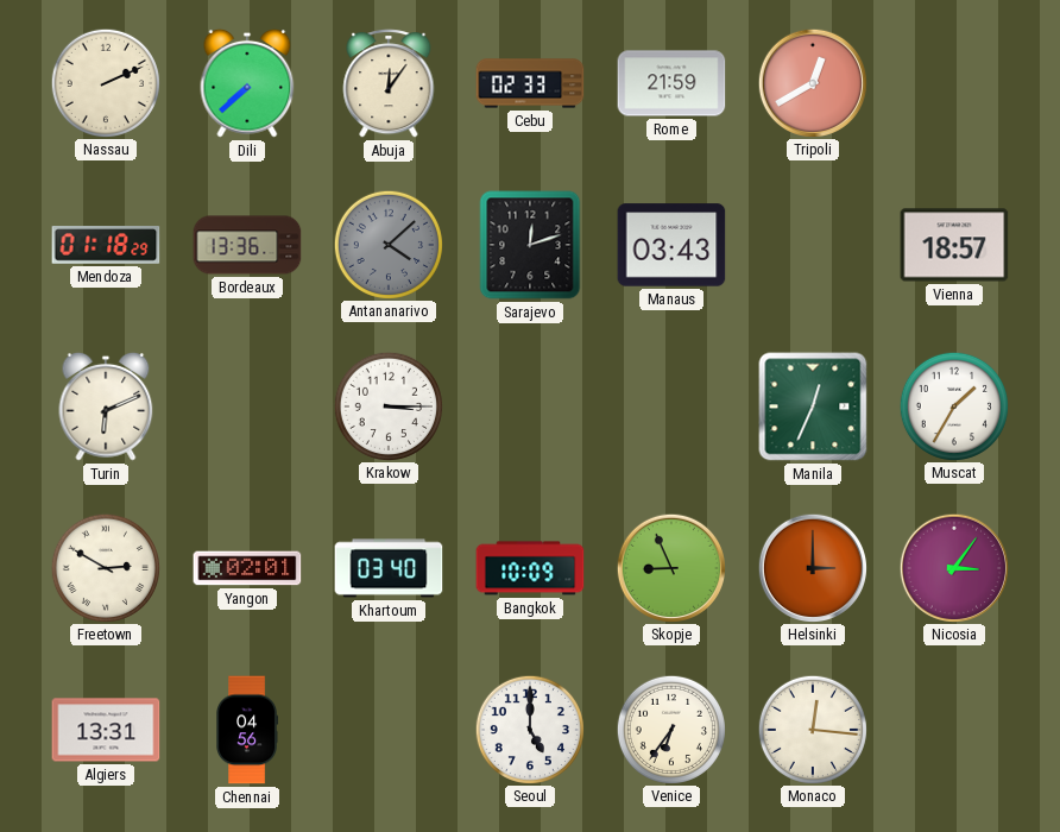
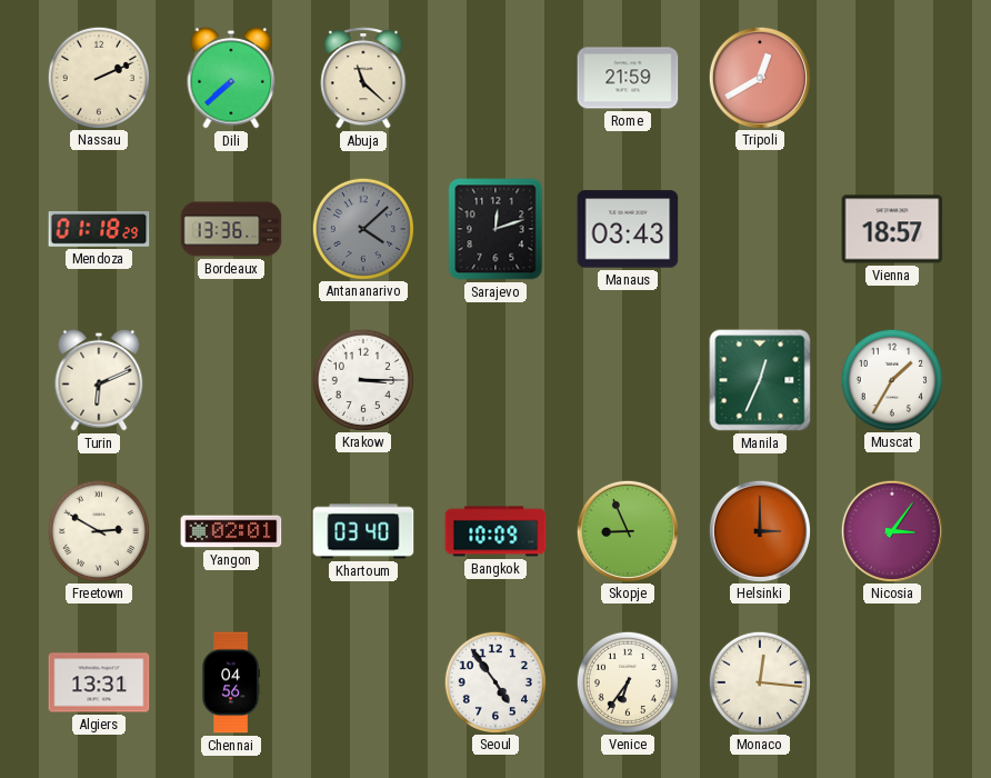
Abuja: 12:06 -> 11:22 (363, 78)
Cebu: 02:33 -> none (530, 83)
Seoul: 5:00 -> 4:54 (494, 681)
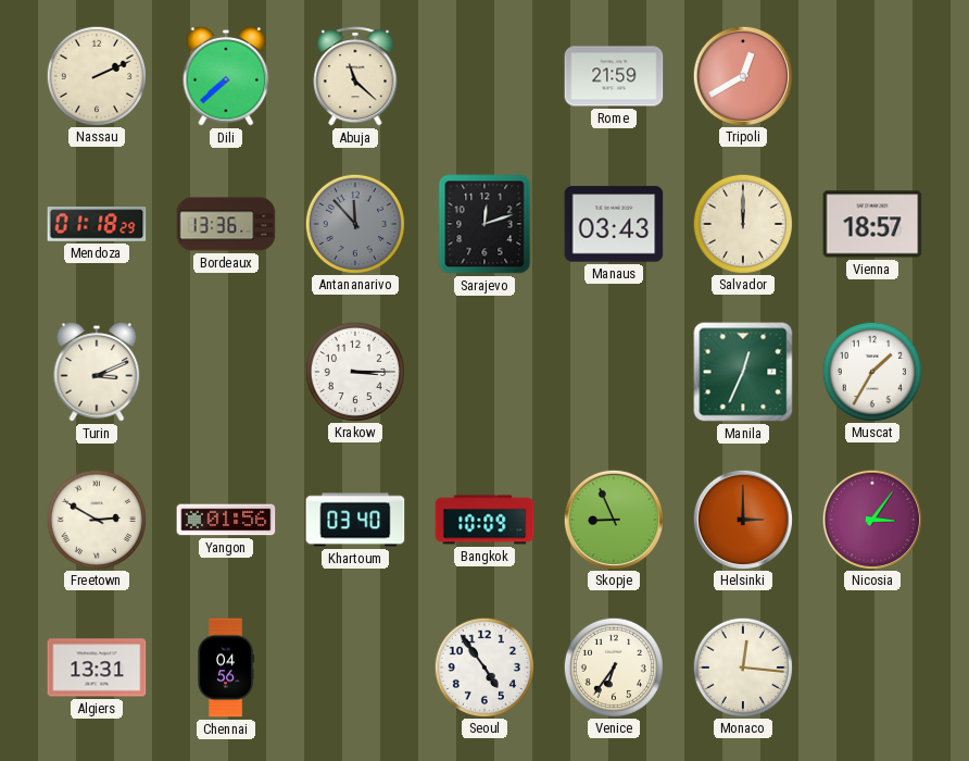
Antananarivo: 4:08 -> 11:53 (354, 223)
Salvador: none -> 12:00 (742, 223)
Turin: 6:11 -> 3:11 (97, 372)
Yangon: 02:01 -> 01:56 (226, 520)
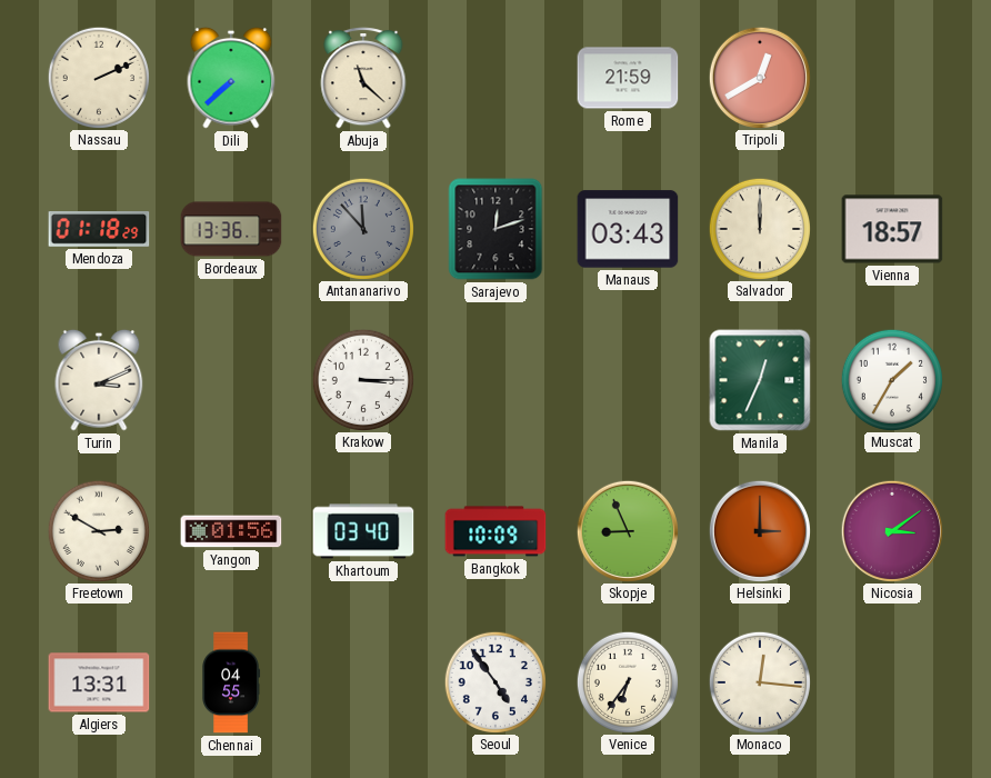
Nicosia: 3:06 -> 3:09 (891, 530)
Chennai: 04:56 -> 04:55 (232, 682)
